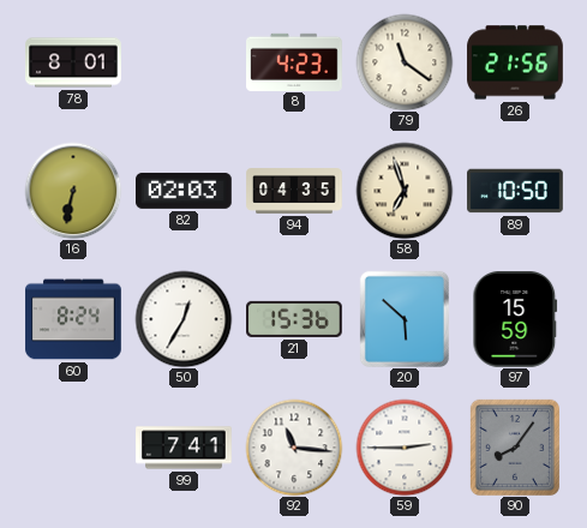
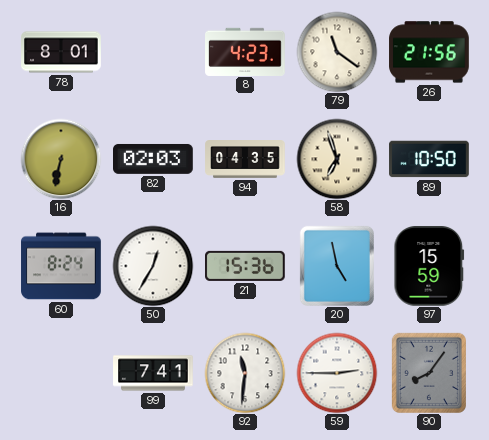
20: 5:52 -> 4:58 (337, 266)
92: 11:16 -> 11:31 (245, 373)
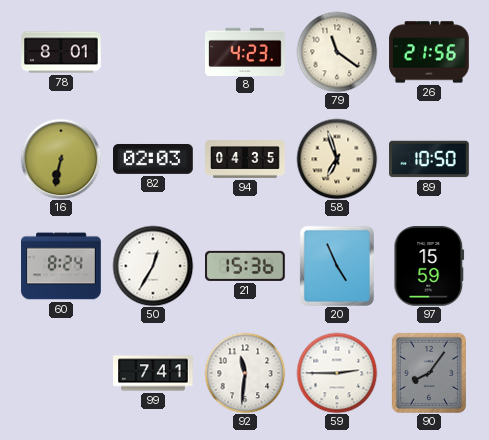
20: 4:58 -> 4:56 (337, 266)
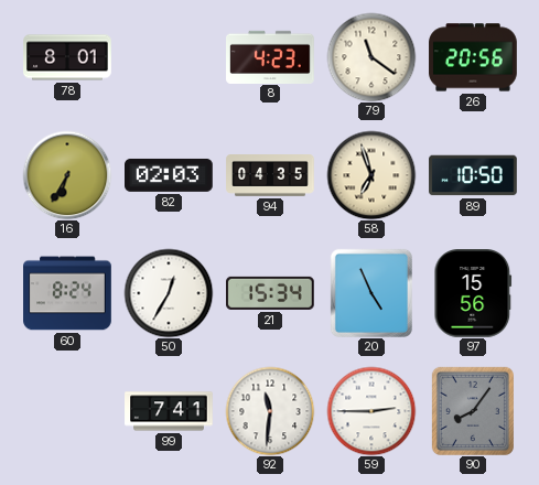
26: 21:56 -> 20:56 (473, 57)
16: 6:32 -> 6:35 (67, 175)
21: 15:36 -> 15:34 (271, 293)
97: 15:59 -> 15:56 (473, 294)
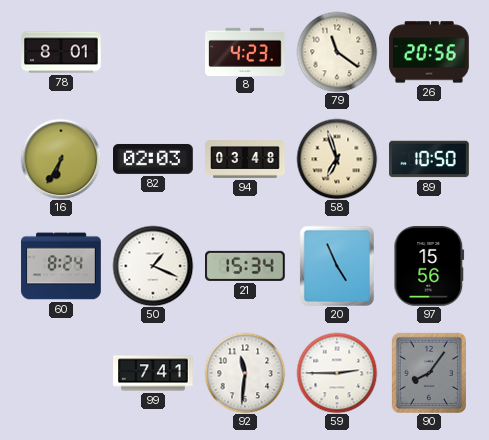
94: 04:35 -> 03:48 (245, 160)
50: 12:35 -> 1:19 (153, 266)
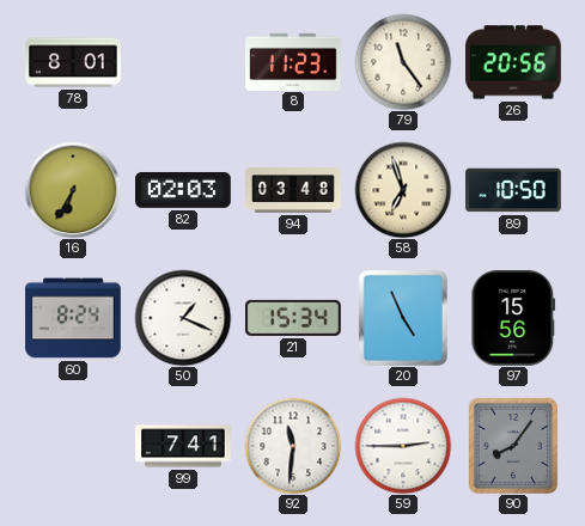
8: 4:23 -> 11:23 (293, 61)
79: 11:21 -> 11:24 (403, 62)
